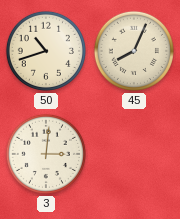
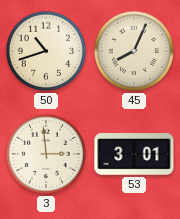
3: 3:01 -> 2:59 (46, 154)
53: none -> 3:01 (134, 155)
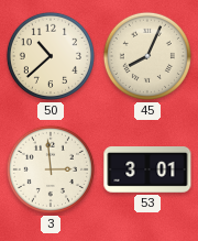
50: 10:42 -> 10:38 (51, 56)
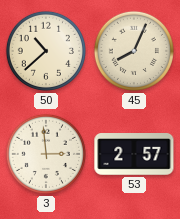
53: 3:01 -> 2:57 (134, 155)
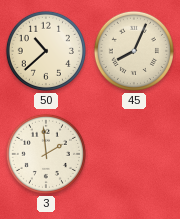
3: 2:59 -> 1:59 (46, 154)
53: 2:57 -> none (134, 155)
